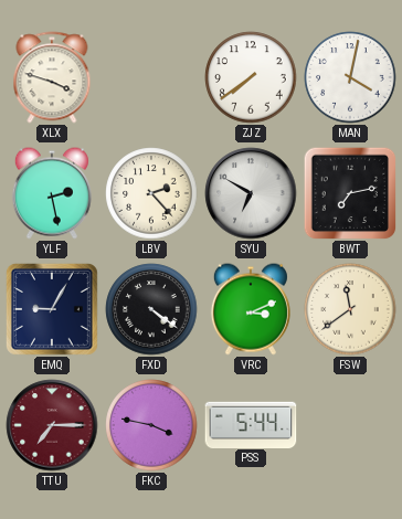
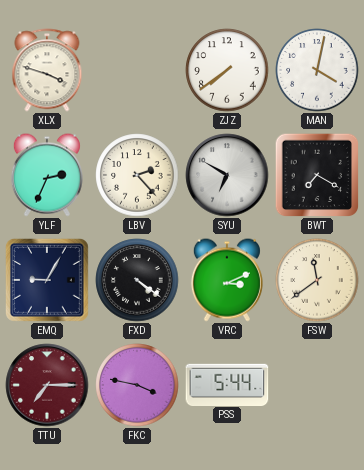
YLF: 2:28 -> 2:34 (47, 175)
BWT: 7:13 -> 7:20 (317, 175)
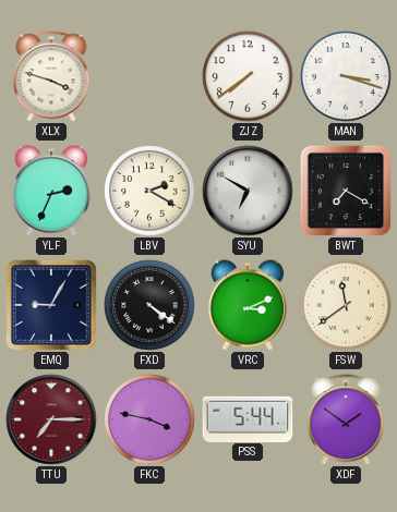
MAN: 4:02 -> 3:18 (346, 76)
LBV: 2:23 -> 2:20 (149, 191)
XDF: none -> 1:51 (346, 419)
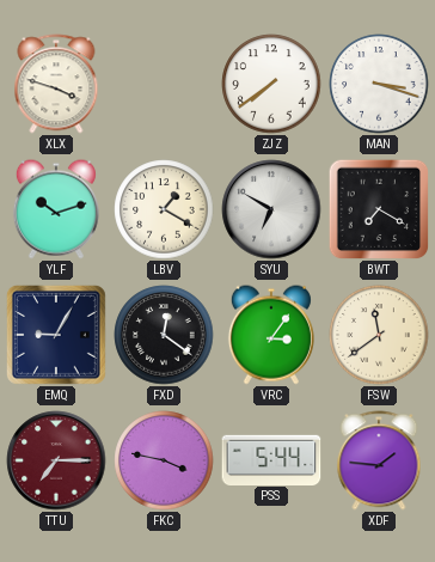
YLF: 2:34 -> 10:12 (56, 209)
LBV: 2:20 -> 1:20 (164, 209)
FXD: 4:21 -> 12:21 (164, 335)
VRC: 3:11 -> 3:06 (271, 335)
XDF: 1:51 -> 1:46 (379, 460)
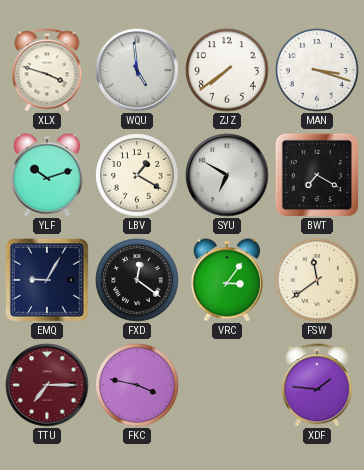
WQU: none -> 4:59 (137, 70)
PSS: 5:44 -> none (271, 459)
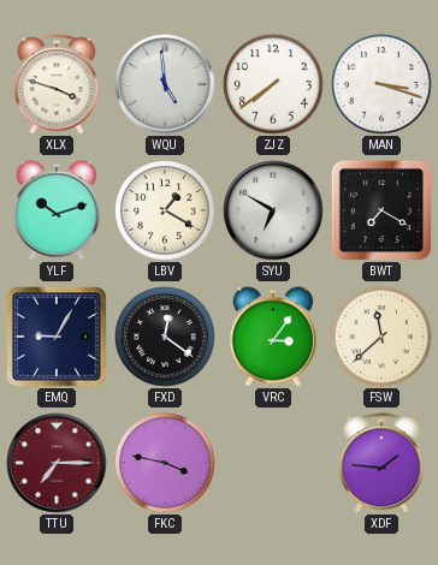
FSW: 11:39 -> 11:38 (381, 337)
